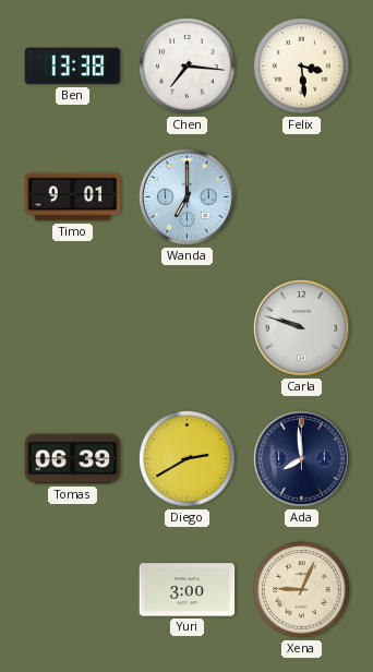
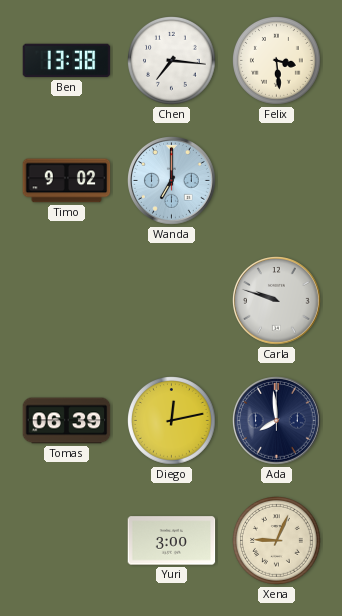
Timo: 9:01 -> 9:02 (67, 181)
Diego: 2:40 -> 12:13 (172, 421)
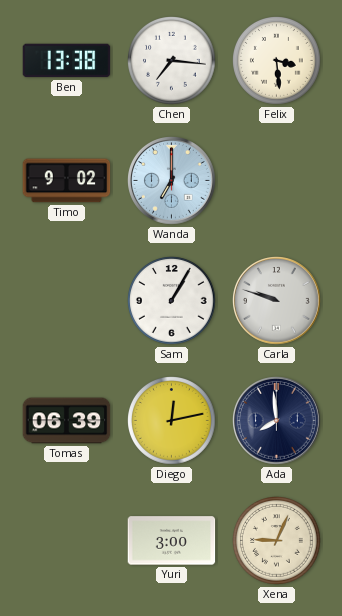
Sam: none -> 1:05 (172, 301)
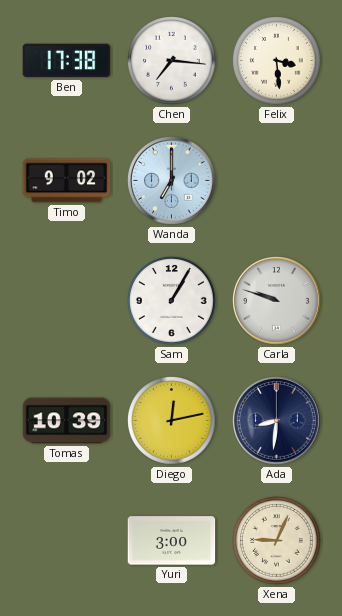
Ben: 13:38 -> 17:38 (67, 61)
Tomas: 06:39 -> 10:39 (67, 421)
Ada: 7:59 -> 8:31 (277, 421)
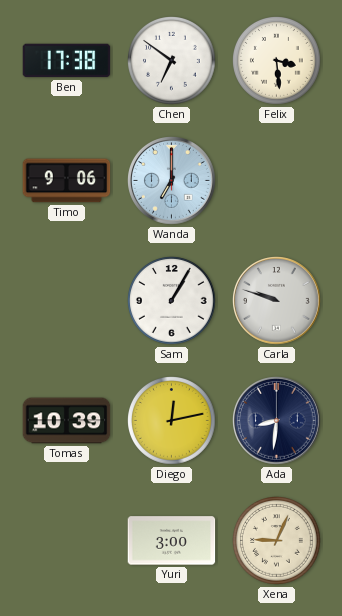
Chen: 7:16 -> 6:51 (172, 61)
Timo: 9:02 -> 9:06 (67, 181)
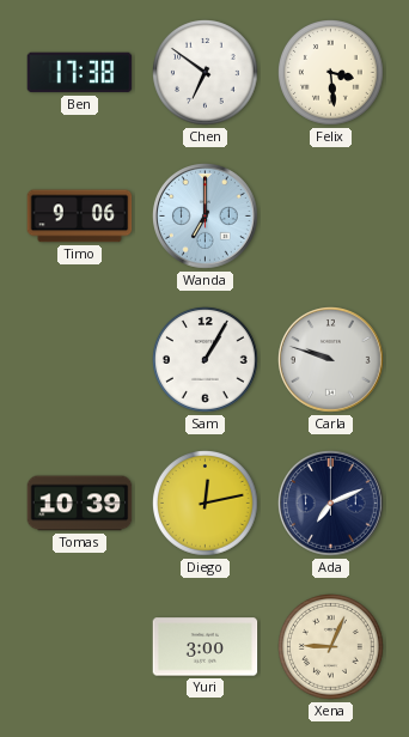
Ada: 8:31 -> 7:11 (331, 504)
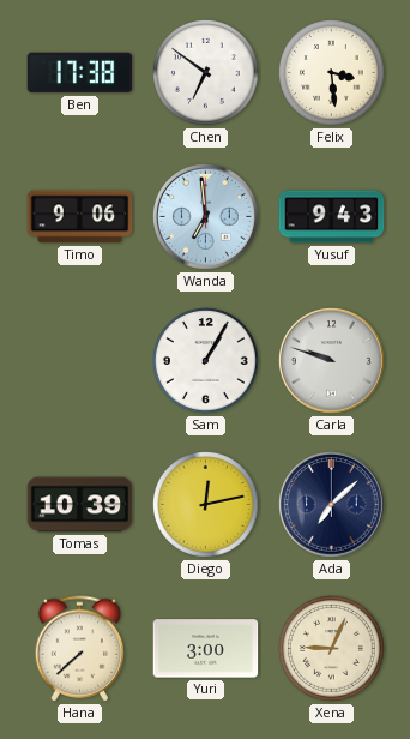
Wanda: 7:00 -> 6:59 (206, 217)
Yusuf: none -> 9:43 (332, 217)
Ada: 7:11 -> 7:08 (332, 505)
Hana: none -> 7:38 (79, 649)
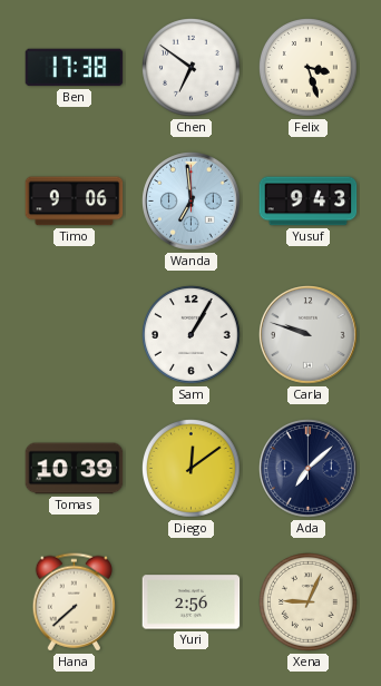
Felix: 3:29 -> 3:27 (309, 68)
Diego: 12:13 -> 12:09 (192, 469)
Yuri: 3:00 -> 2:56 (192, 602)
